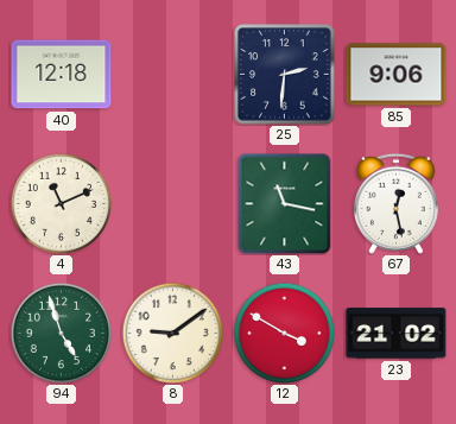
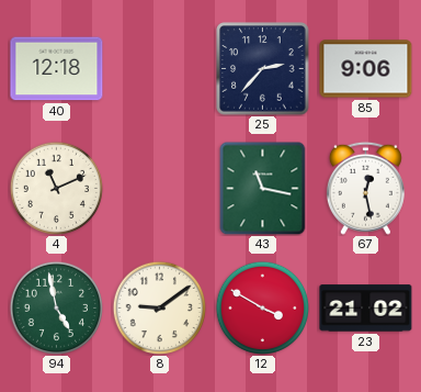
25: 2:31 -> 2:37 (263, 69)
94: 4:57 -> 4:58 (56, 307)
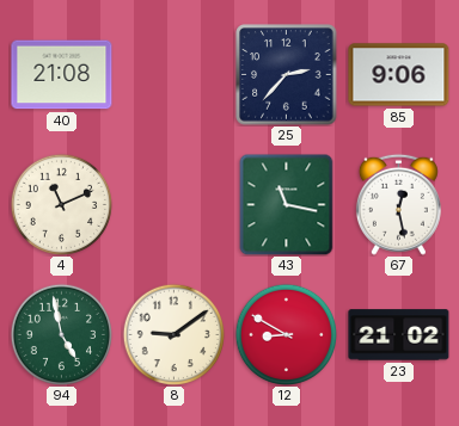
40: 12:18 -> 21:08 (62, 75)
12: 3:50 -> 8:50 (286, 334)
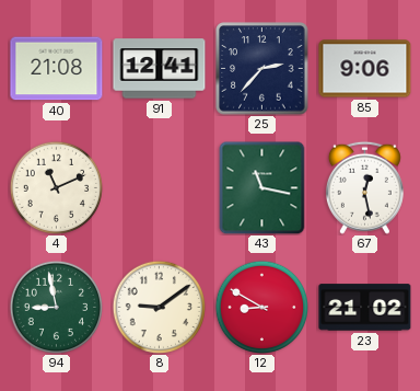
91: none -> 12:41 (160, 69)
94: 4:58 -> 8:58 (56, 307)
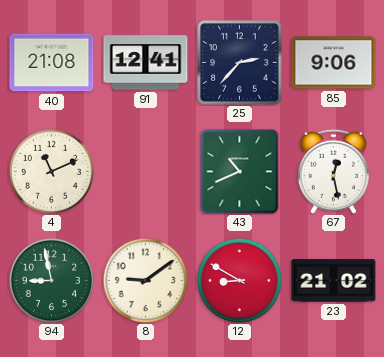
43: 11:17 -> 10:41 (240, 171)
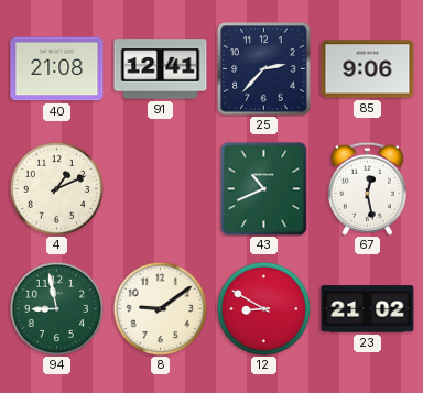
4: 11:11 -> 1:11 (56, 188)
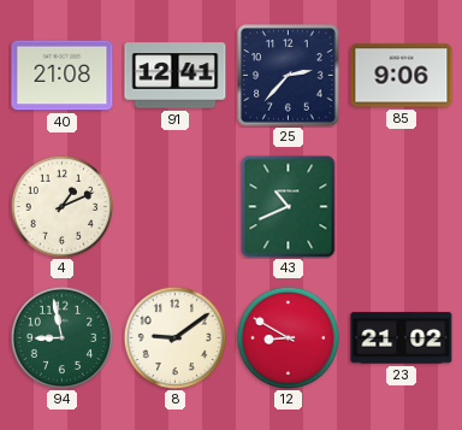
67: 12:28 -> none (367, 188)
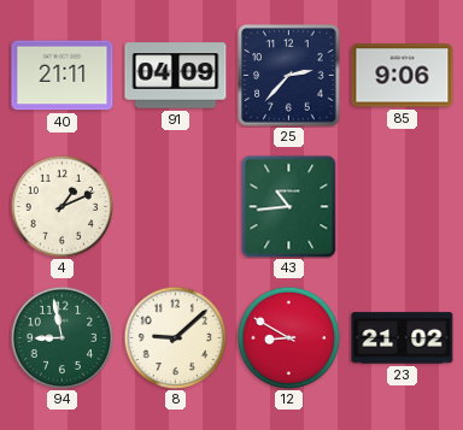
40: 21:08 -> 21:11 (63, 76)
91: 12:41 -> 04:09 (176, 76)
43: 10:41 -> 10:44 (289, 206)
8: 9:09 -> 9:08 (175, 337)
